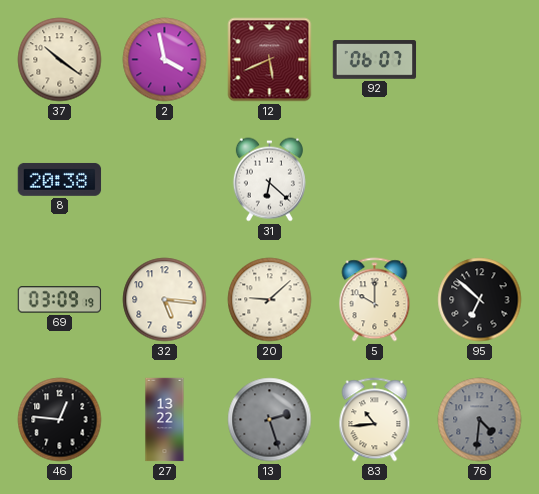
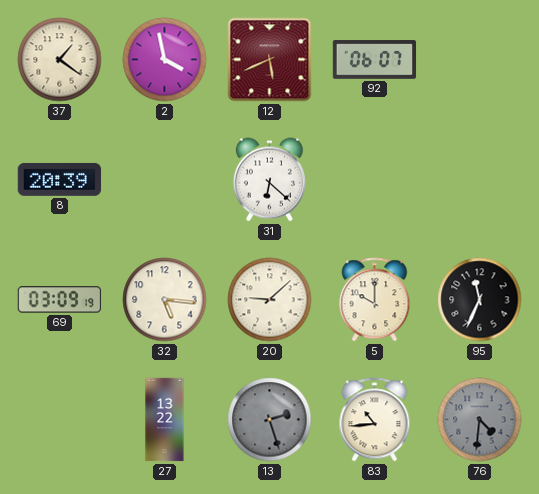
37: 10:21 -> 1:21 (60, 60)
8: 20:38 -> 20:39 (60, 179)
95: 6:52 -> 11:34 (480, 300)
46: 12:46 -> none (60, 420)
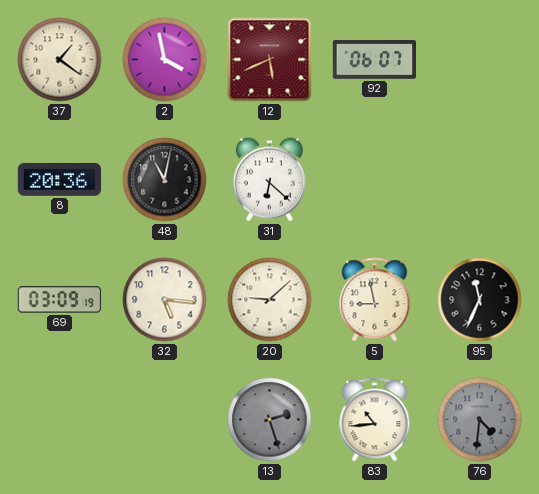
8: 20:39 -> 20:36 (60, 179)
48: none -> 11:02 (165, 180)
5: 10:00 -> 8:58 (375, 300)
27: 13:22 -> none (165, 420)
